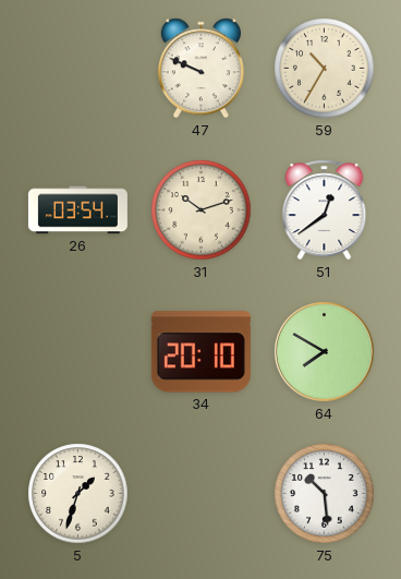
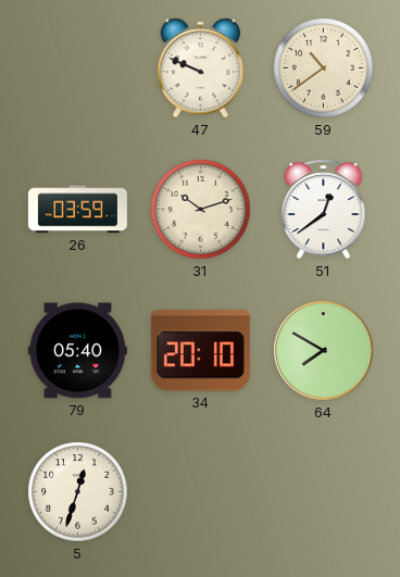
59: 10:35 -> 10:39 (324, 68)
26: 03:54 -> 03:59 (77, 210)
79: none -> 05:40 (77, 351)
5: 1:33 -> 12:33 (78, 492)
75: 10:29 -> none (325, 494)
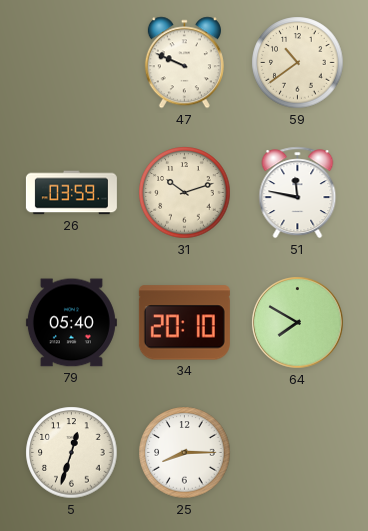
51: 12:39 -> 11:47 (298, 193)
25: none -> 8:15 (185, 453)
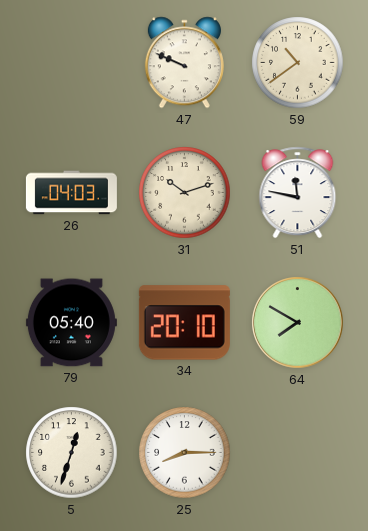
26: 03:59 -> 04:03 (71, 193)
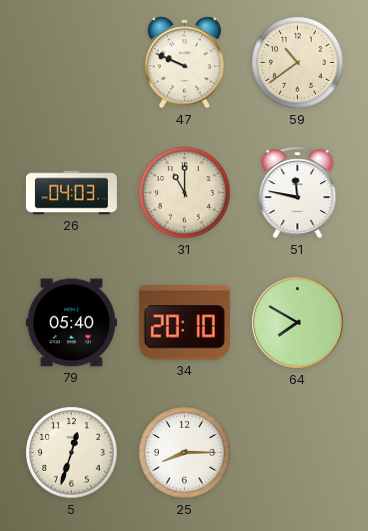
31: 10:12 -> 11:00 (185, 193)
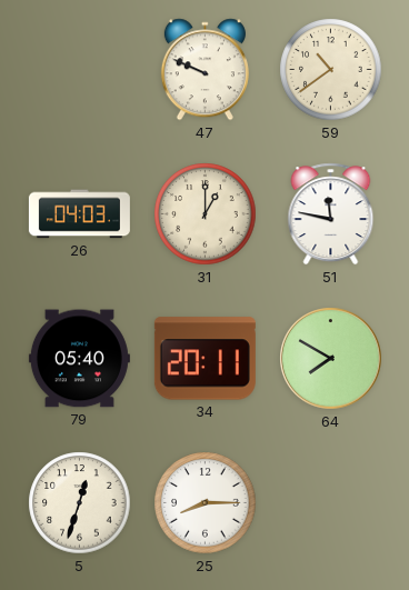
31: 11:00 -> 1:00 (206, 214)
34: 20:10 -> 20:11 (205, 359)
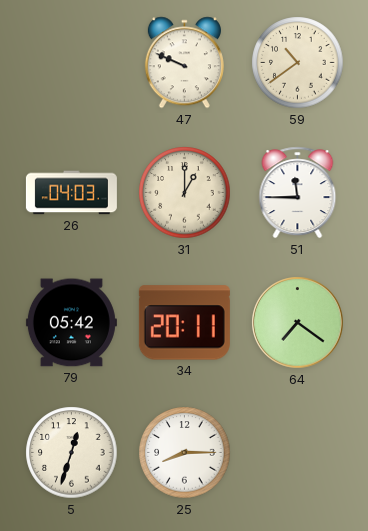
51: 11:47 -> 11:45 (298, 193)
79: 05:40 -> 05:42 (71, 323)
64: 7:50 -> 7:21 (298, 323)
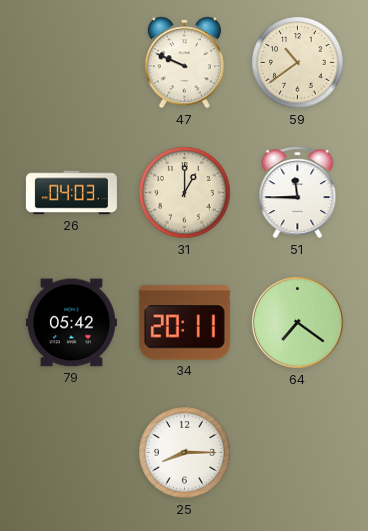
5: 12:33 -> none (72, 453)
